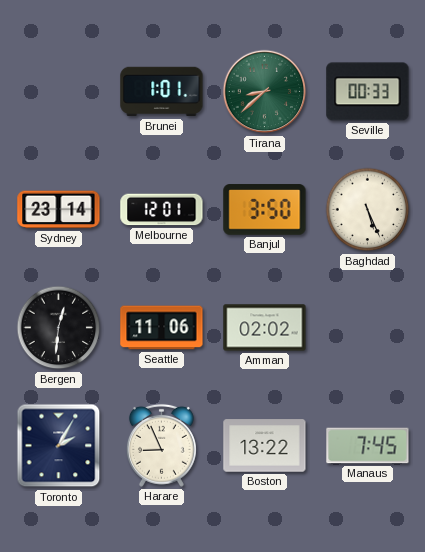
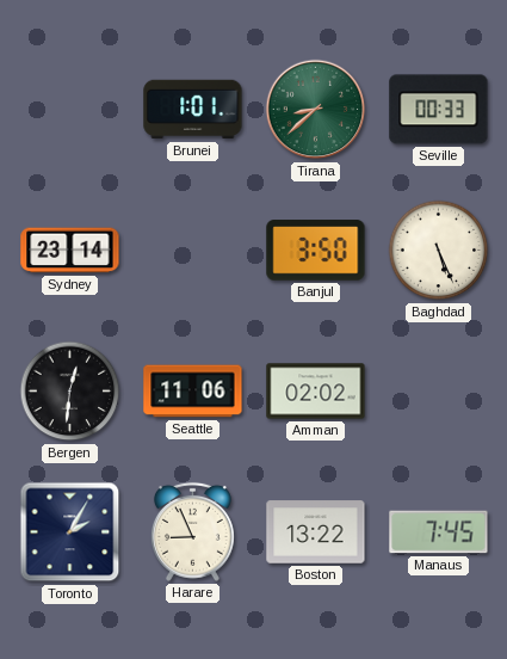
Melbourne: 12:01 -> none (162, 210)
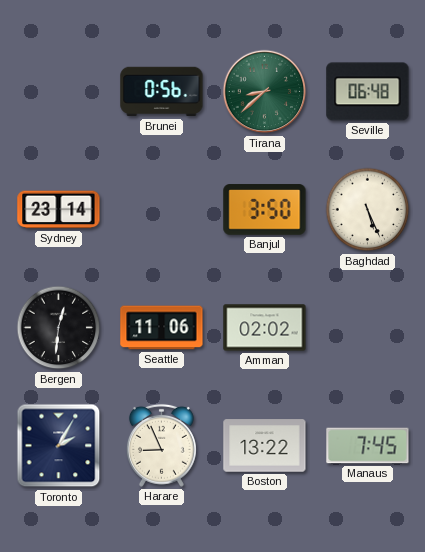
Brunei: 1:01 -> 0:56 (162, 92)
Seville: 00:33 -> 06:48 (368, 92)
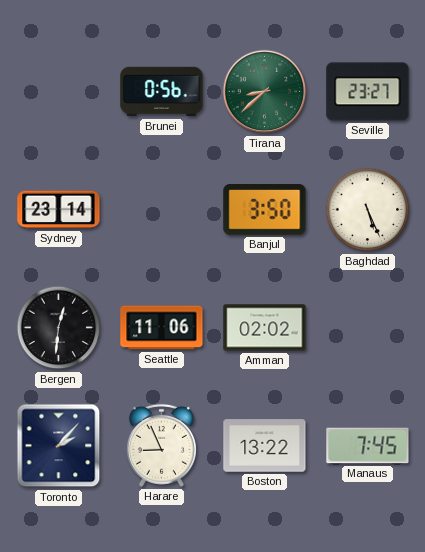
Seville: 06:48 -> 23:27 (368, 92)
Toronto: 2:05 -> 2:07 (59, 446)
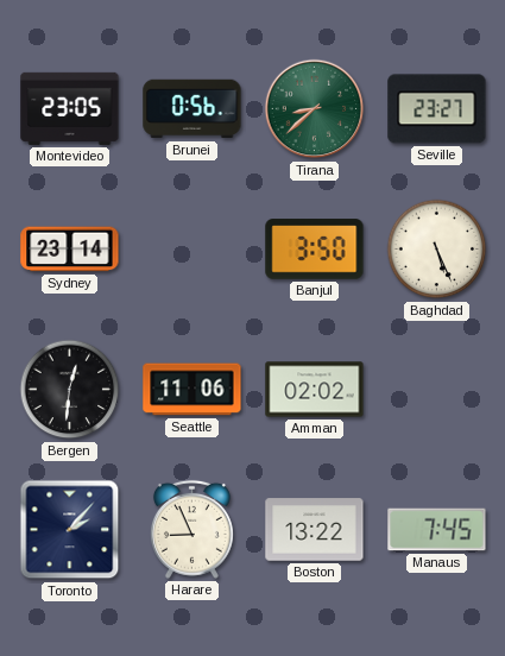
Montevideo: none -> 23:05 (70, 108)
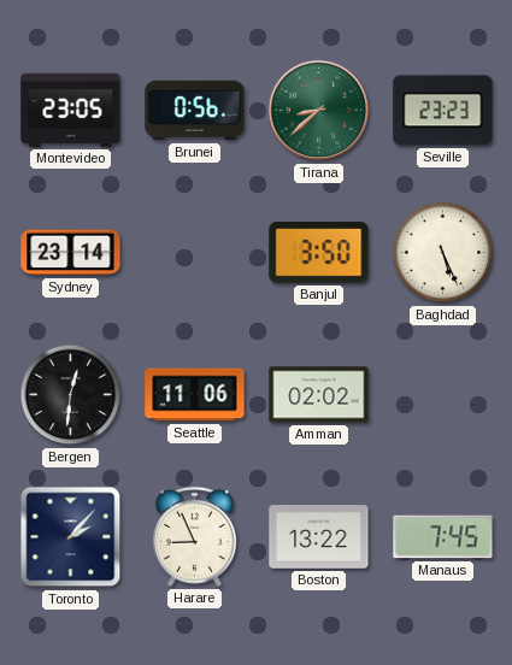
Seville: 23:27 -> 23:23 (443, 111)
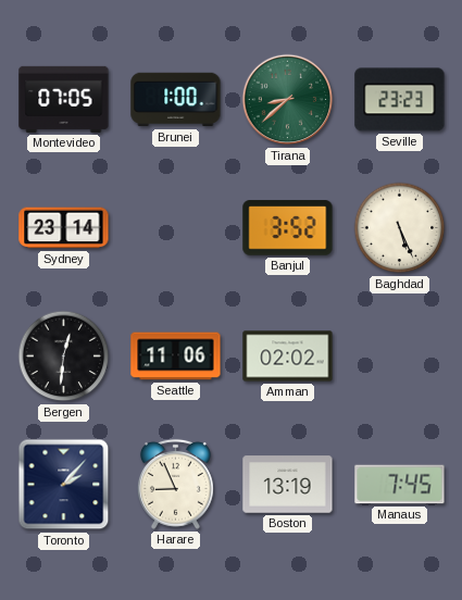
Montevideo: 23:05 -> 07:05 (64, 99)
Brunei: 0:56 -> 1:00 (176, 100)
Banjul: 3:50 -> 3:52 (288, 228)
Boston: 13:22 -> 13:19 (288, 485)
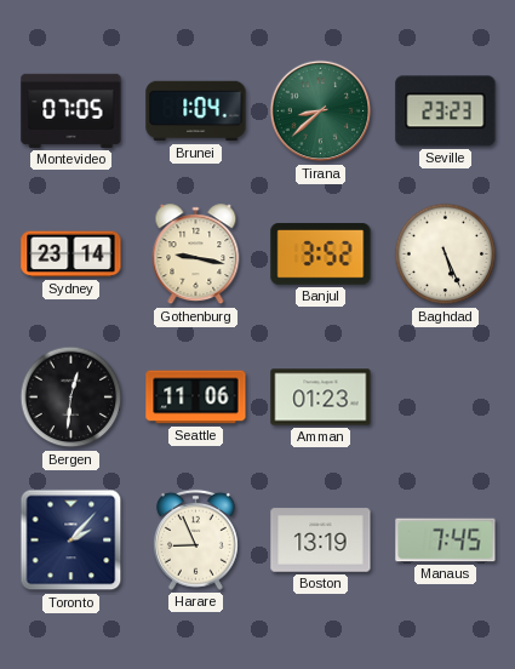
Brunei: 1:00 -> 1:04 (196, 111)
Gothenburg: none -> 9:17 (196, 255)
Amman: 02:02 -> 01:23 (321, 398)
